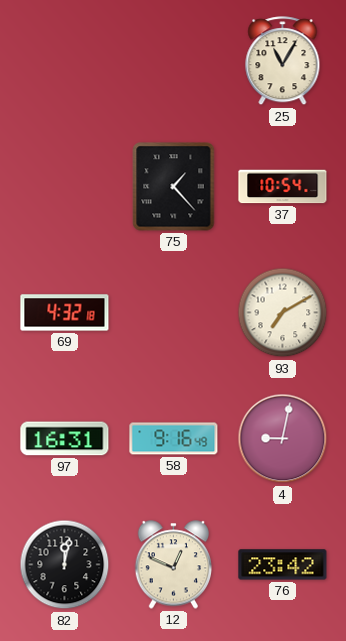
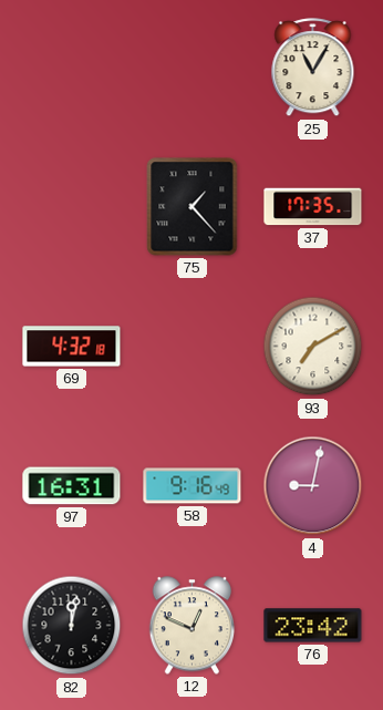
37: 10:54 -> 17:35 (313, 207)
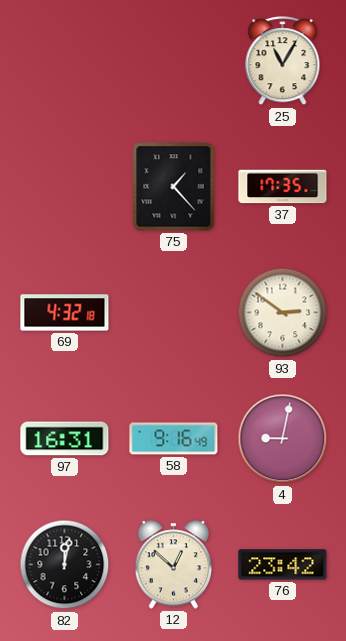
93: 7:10 -> 2:51 (283, 313)
12: 12:49 -> 12:52 (174, 565)
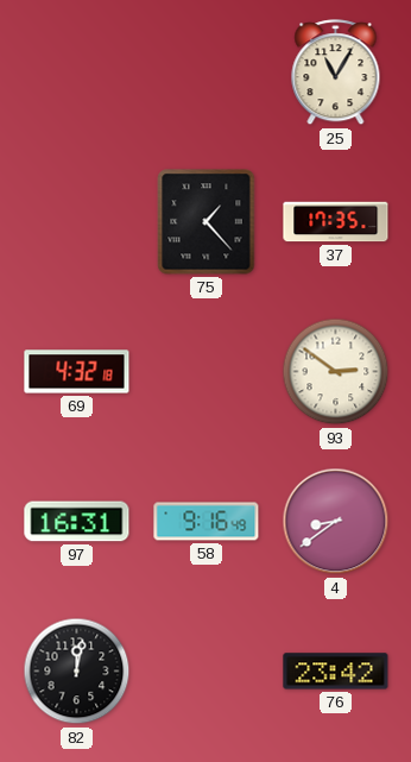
4: 9:02 -> 8:39 (336, 522)
12: 12:52 -> none (174, 565)
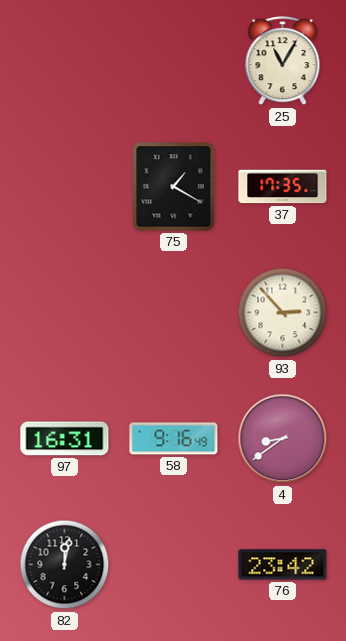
75: 1:23 -> 1:20 (174, 187)
69: 4:32 -> none (77, 372)
93: 2:51 -> 2:53 (283, 313)
